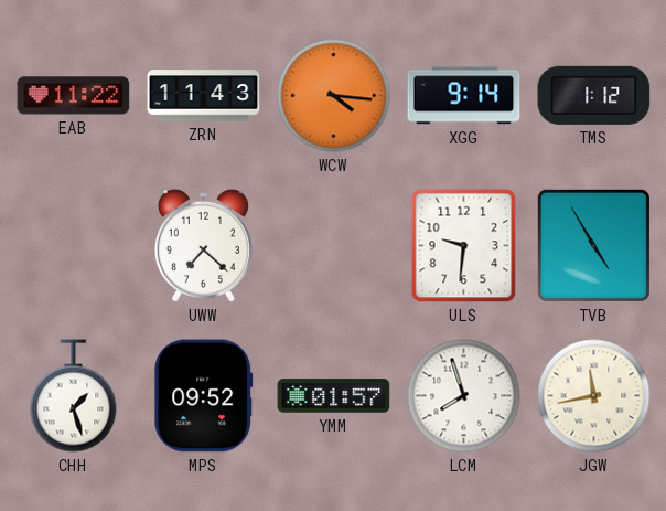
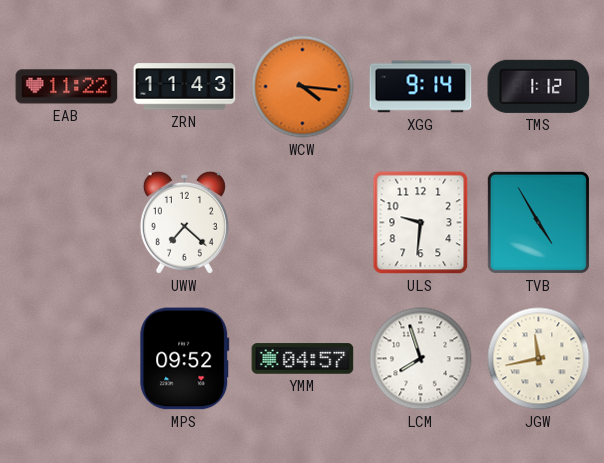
CHH: 1:27 -> none (74, 396)
YMM: 01:57 -> 04:57 (303, 359)
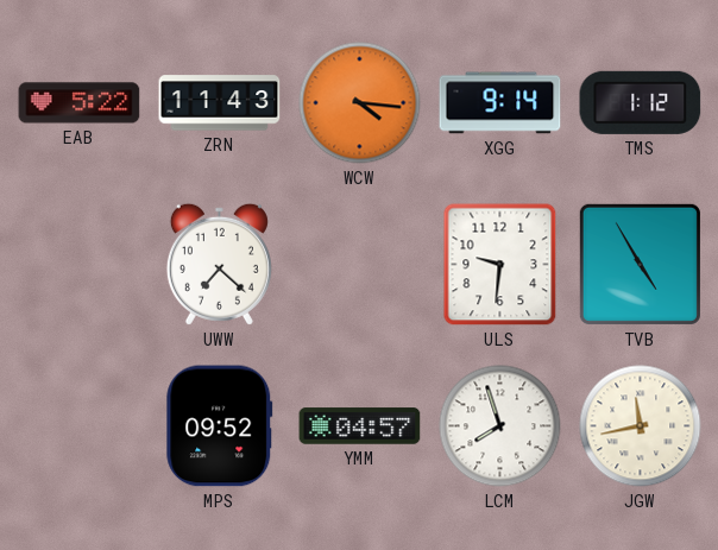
EAB: 11:22 -> 5:22 (80, 103)
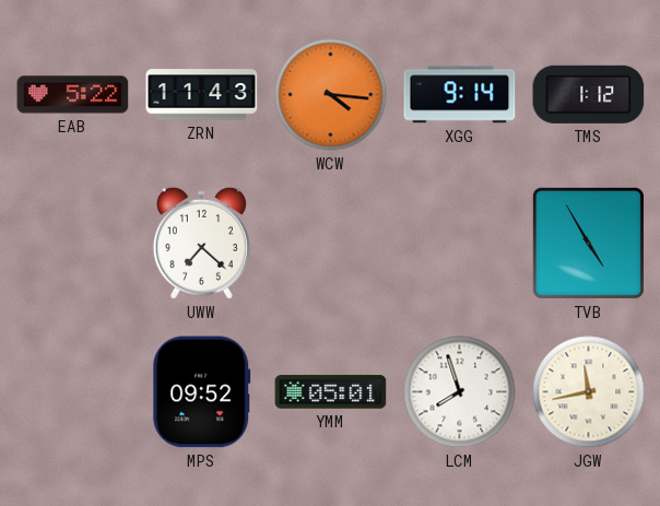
ULS: 9:31 -> none (500, 265)
YMM: 04:57 -> 05:01 (331, 392)
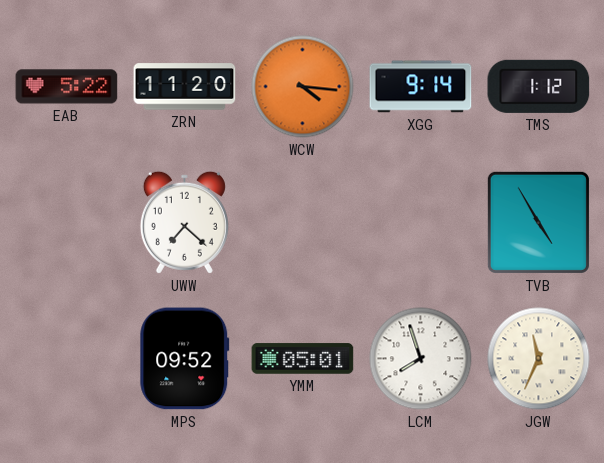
ZRN: 11:43 -> 11:20 (185, 87)
JGW: 11:43 -> 11:34 (539, 359)
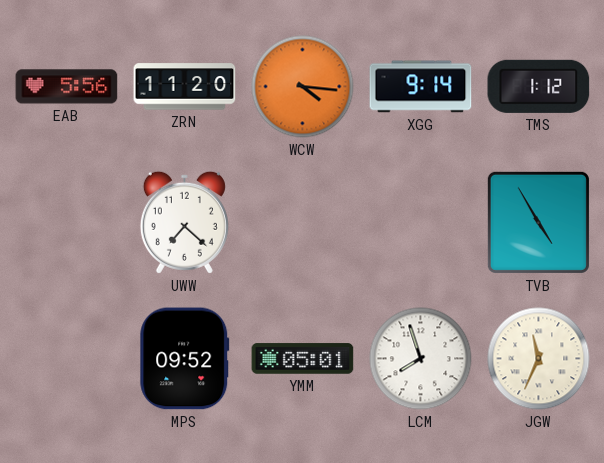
EAB: 5:22 -> 5:56 (67, 87)
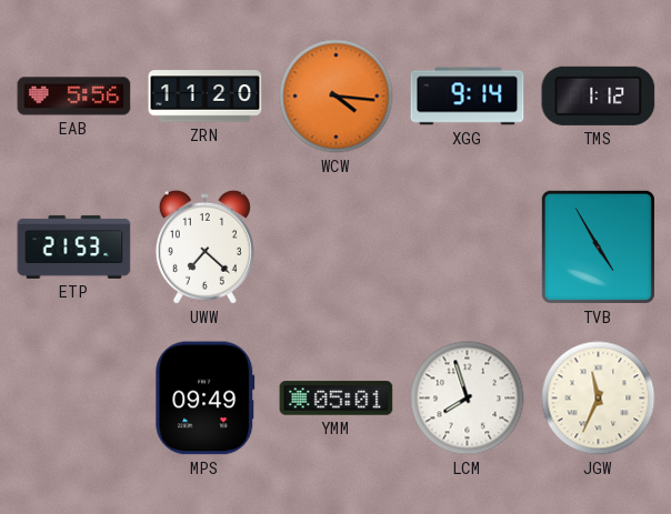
ETP: none -> 21:53 (74, 246)
MPS: 09:52 -> 09:49 (206, 399)
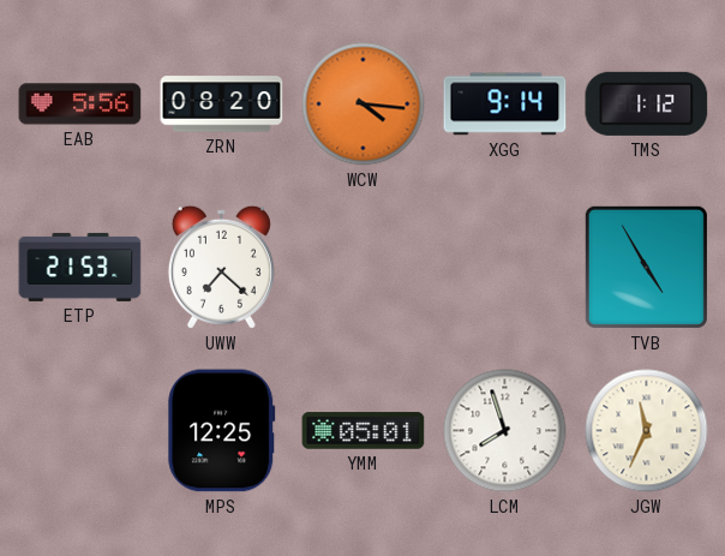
ZRN: 11:20 -> 08:20 (222, 104)
MPS: 09:49 -> 12:25 (222, 431)
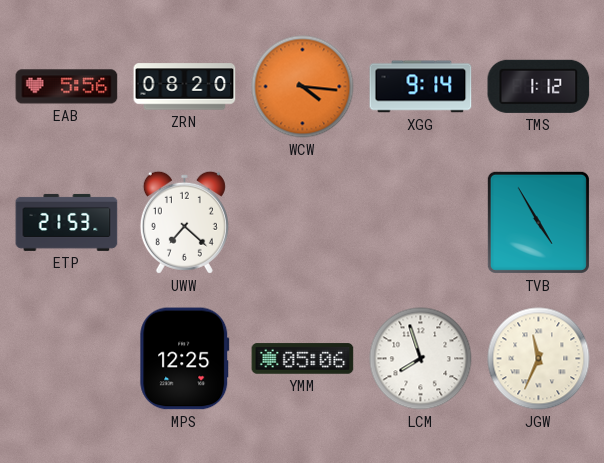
YMM: 05:01 -> 05:06 (303, 359)
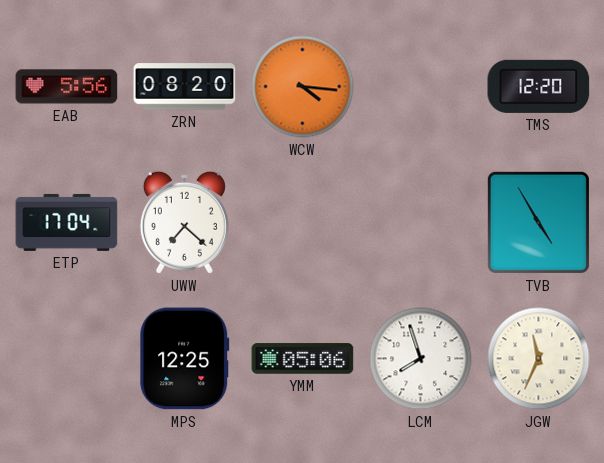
XGG: 9:14 -> none (421, 87)
TMS: 1:12 -> 12:20 (539, 86)
ETP: 21:53 -> 17:04 (67, 222)
